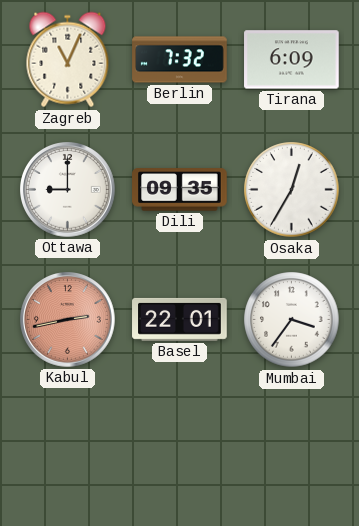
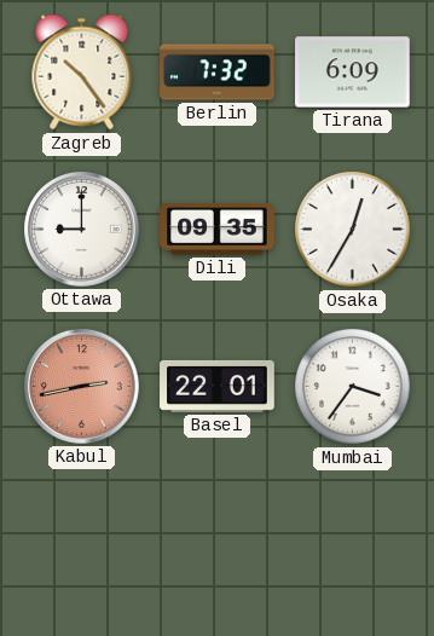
Zagreb: 11:04 -> 10:24 (82, 73)
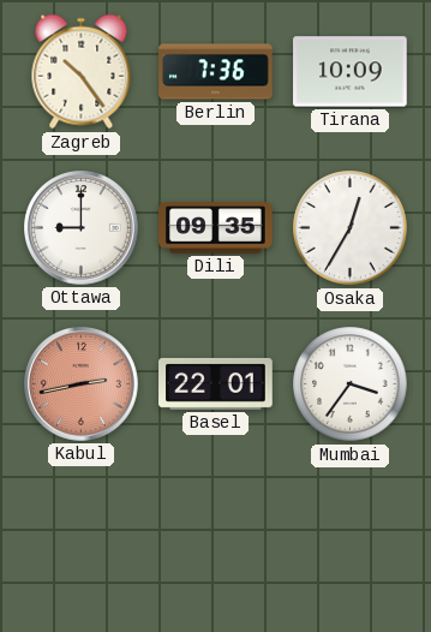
Berlin: 7:32 -> 7:36 (216, 72)
Tirana: 6:09 -> 10:09 (351, 72)
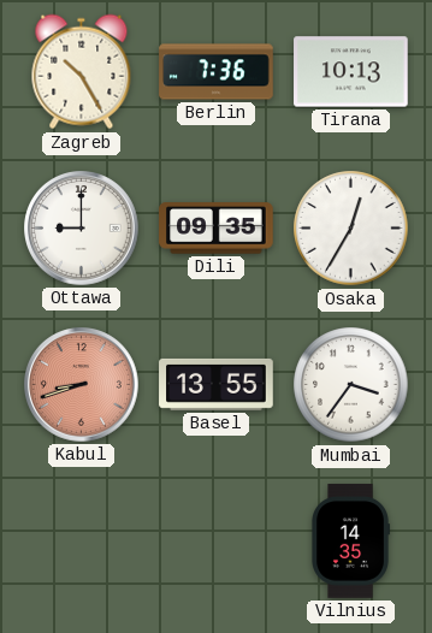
Zagreb: 10:24 -> 10:25 (82, 72)
Tirana: 10:09 -> 10:13 (351, 72)
Kabul: 2:43 -> 8:42 (82, 385)
Basel: 22:01 -> 13:55 (217, 384)
Vilnius: none -> 14:35 (351, 542)
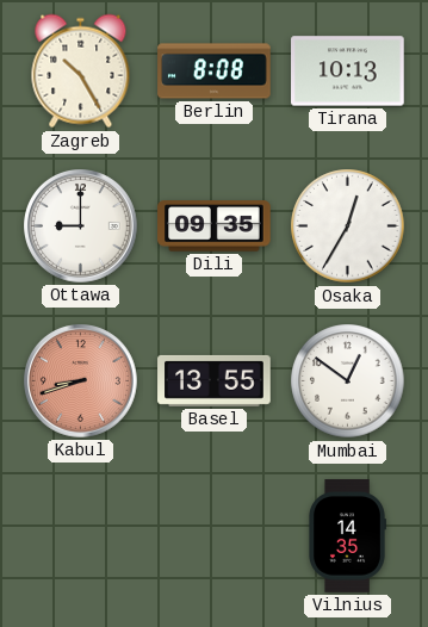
Berlin: 7:36 -> 8:08 (215, 72)
Mumbai: 3:36 -> 12:51 (348, 381)
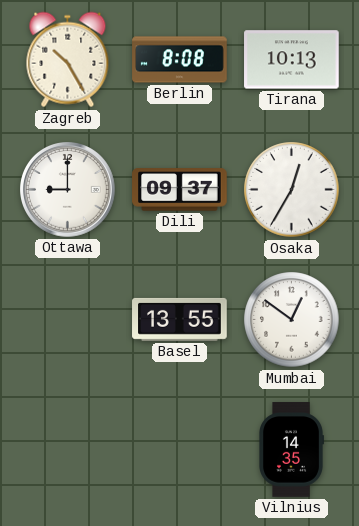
Dili: 09:35 -> 09:37 (180, 190)
Kabul: 8:42 -> none (81, 381)
